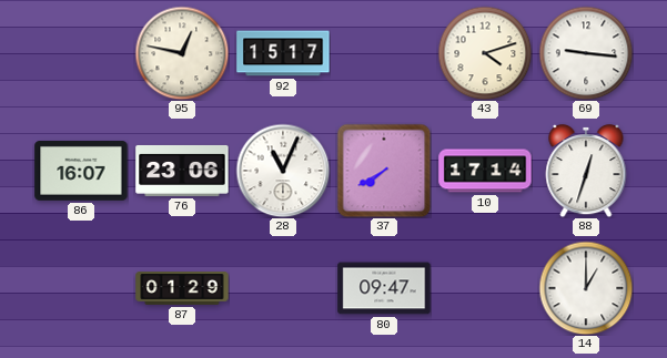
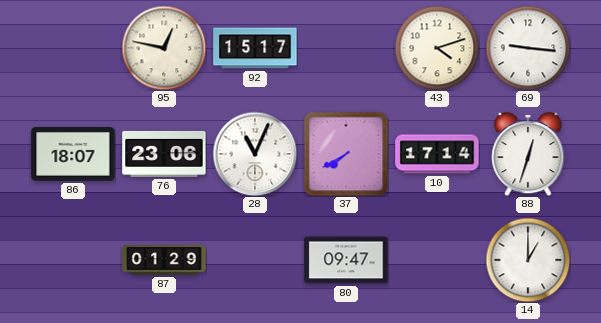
86: 16:07 -> 18:07 (73, 155)
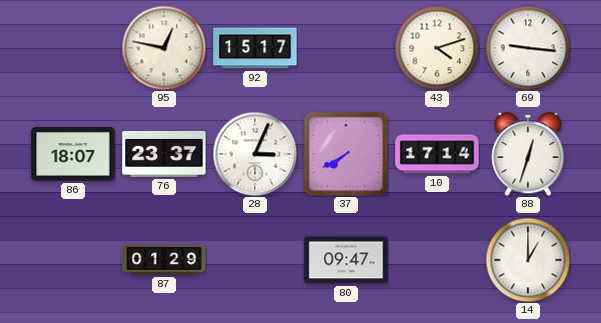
76: 23:06 -> 23:37 (164, 154)
28: 11:04 -> 3:04 (255, 154)
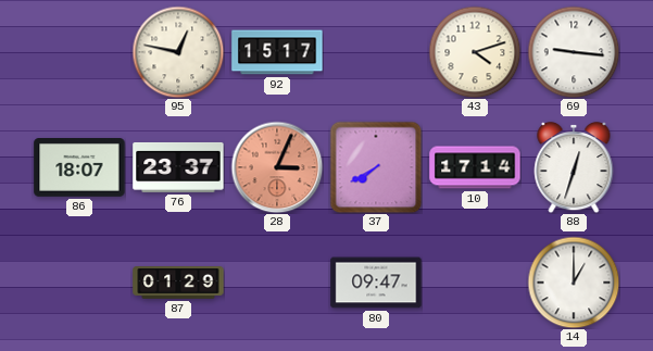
28 dial: white -> salmon (277, 167)
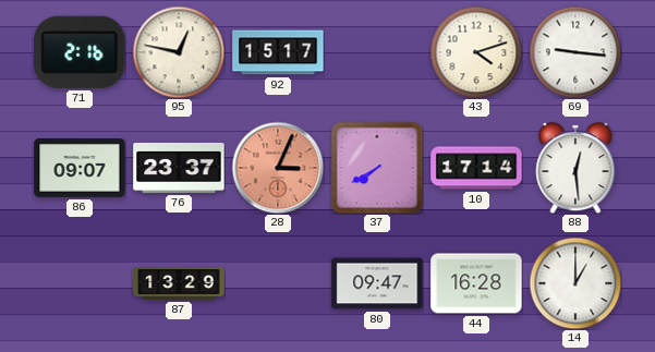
71: none -> 2:16 (80, 52)
86: 18:07 -> 09:07 (80, 169)
88: 12:33 -> 12:29 (575, 168)
87: 01:29 -> 13:29 (179, 283)
44: none -> 16:28 (476, 283)
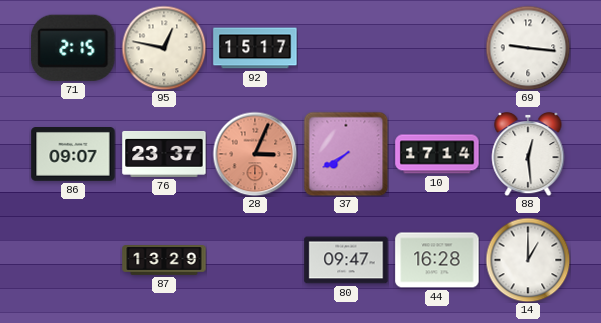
71: 2:16 -> 2:15 (73, 48)
43: 4:12 -> none (476, 52)
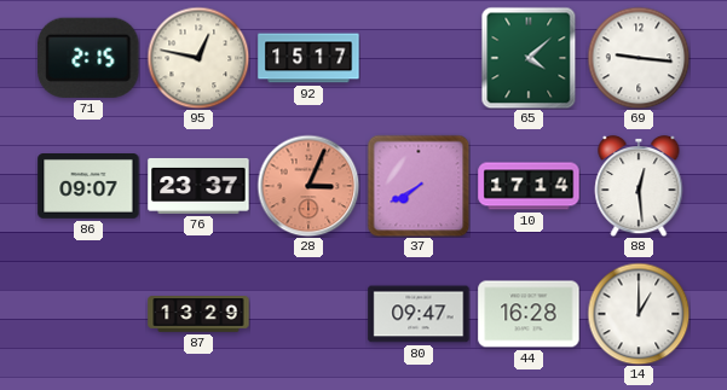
65: none -> 4:08 (529, 58)
